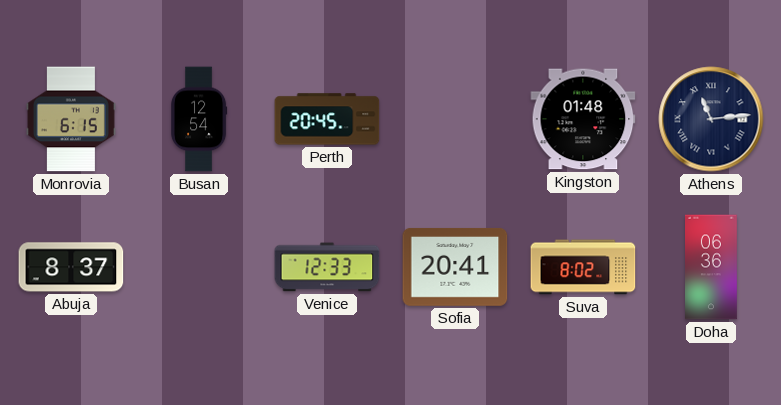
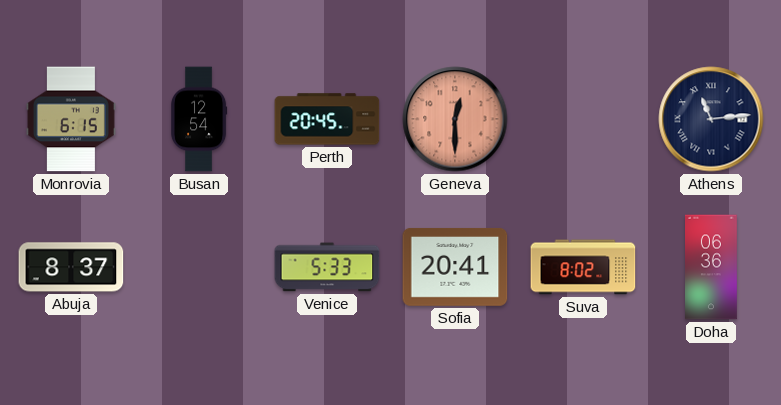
Geneva: none -> 12:30 (455, 119)
Kingston: 01:48 -> none (583, 119)
Venice: 12:33 -> 5:33 (327, 267)
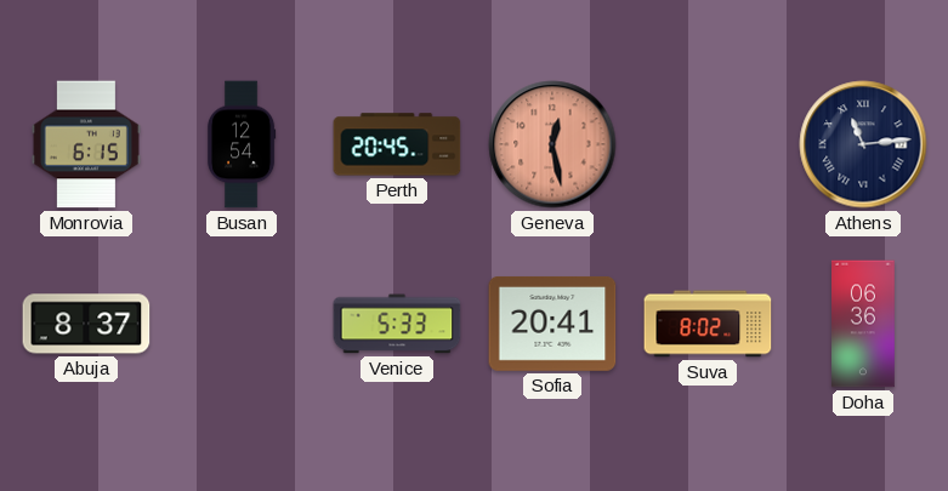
Geneva: 12:30 -> 12:28 (552, 144)
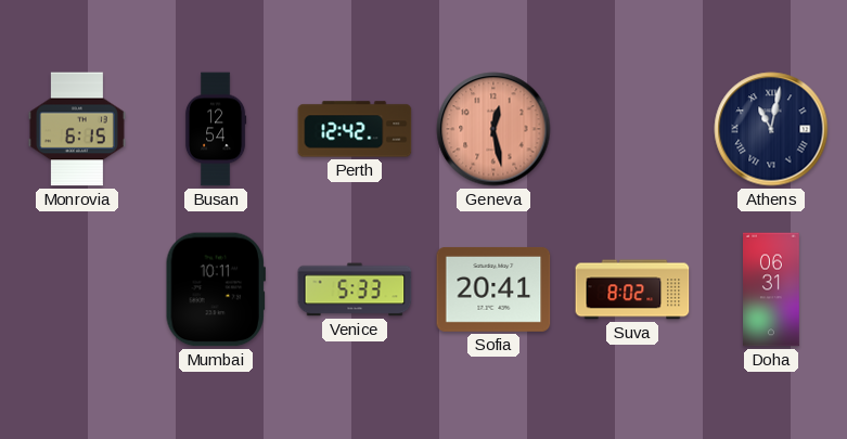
Perth: 20:45 -> 12:42 (355, 129)
Athens: 11:14 -> 11:02 (771, 129)
Abuja: 8:37 -> none (86, 324)
Mumbai: none -> 10:11 (216, 289)
Doha: 06:36 -> 06:31 (772, 289)
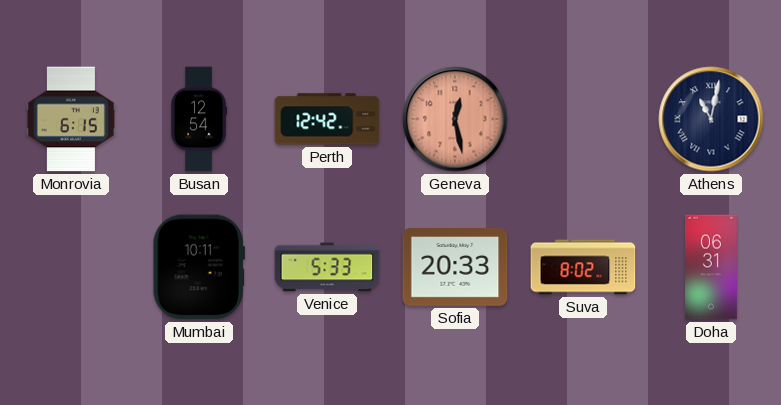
Sofia: 20:41 -> 20:33 (455, 267)
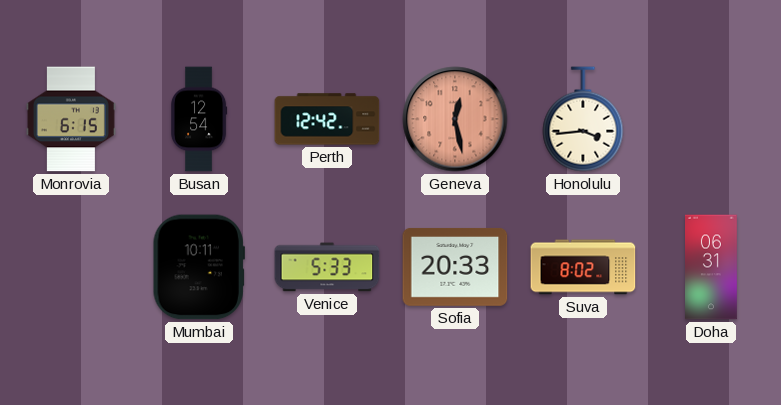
Honolulu: none -> 3:44 (583, 119)
Athens: 11:02 -> none (711, 119)
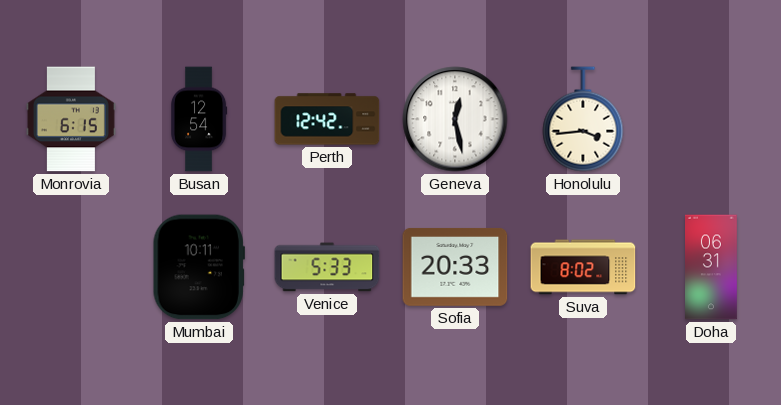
Geneva dial: salmon -> white (455, 119)
